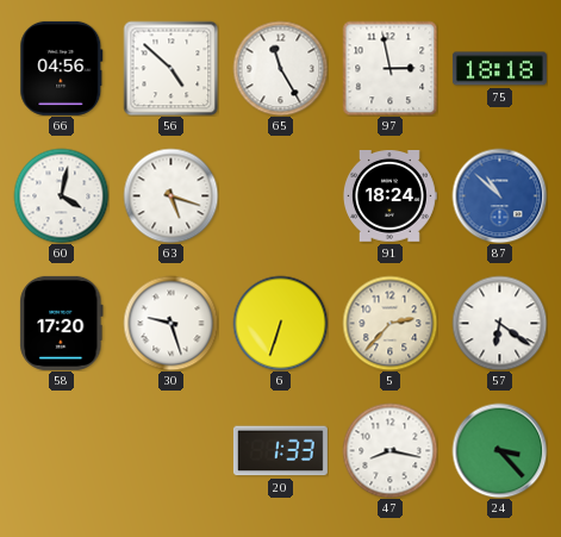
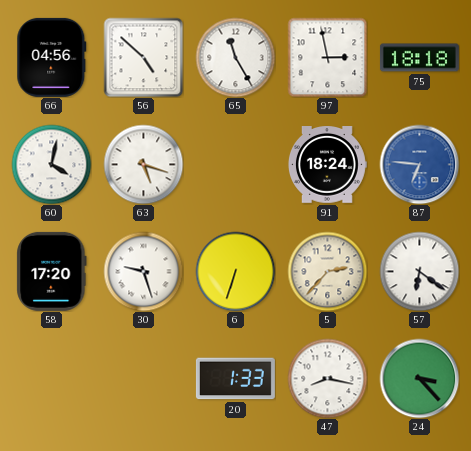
87: 10:52 -> 6:46 (419, 164)
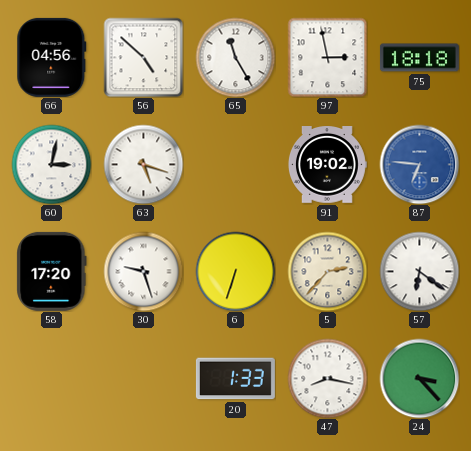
60: 4:02 -> 3:02 (51, 164)
91: 18:24 -> 19:02 (327, 165)
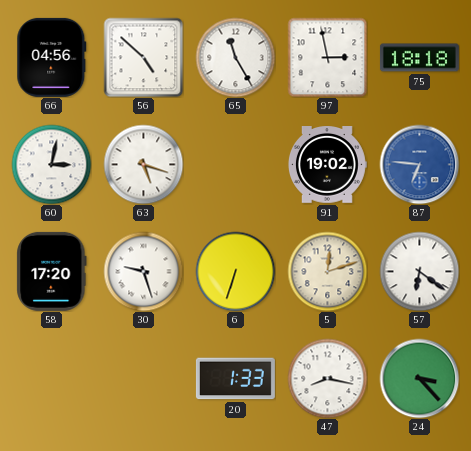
5: 2:37 -> 12:12 (327, 271)
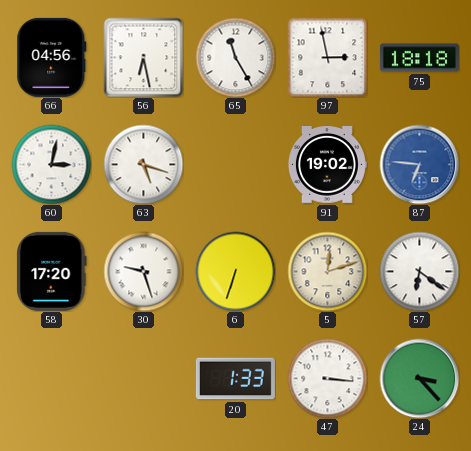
56: 4:52 -> 6:28 (143, 57)
47: 8:17 -> 3:16 (327, 378)
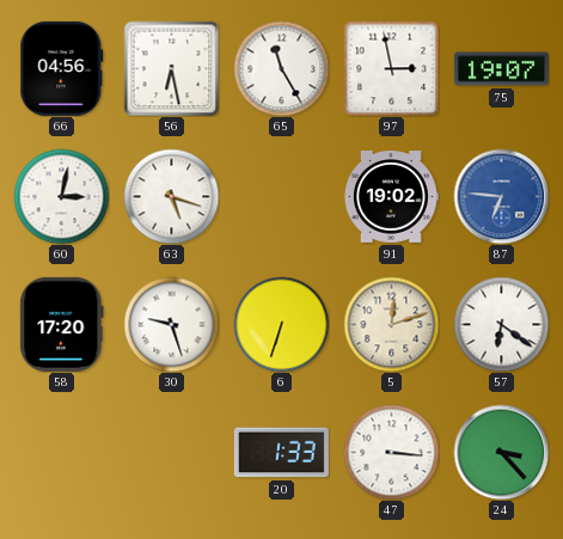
75: 18:18 -> 19:07 (501, 69)
